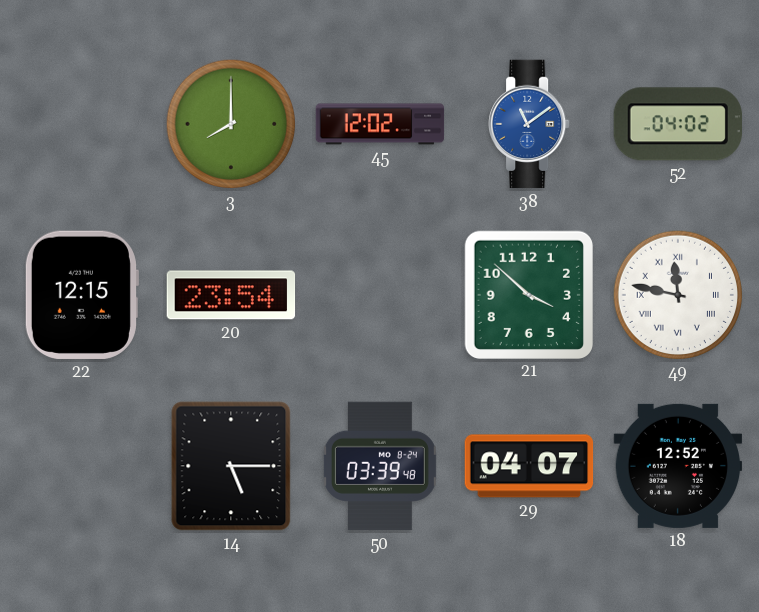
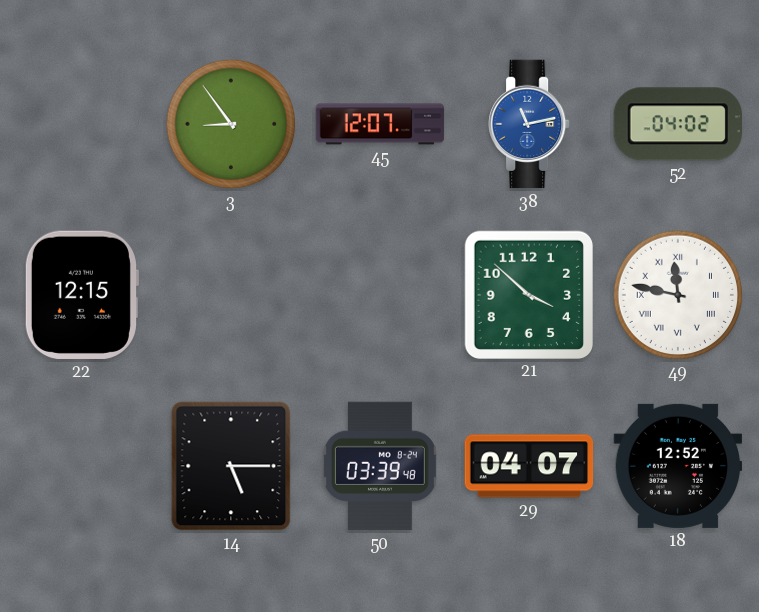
3: 8:00 -> 8:54 (231, 124)
45: 12:02 -> 12:07 (380, 124)
38: 11:09 -> 11:13 (529, 124)
20: 23:54 -> none (231, 295)
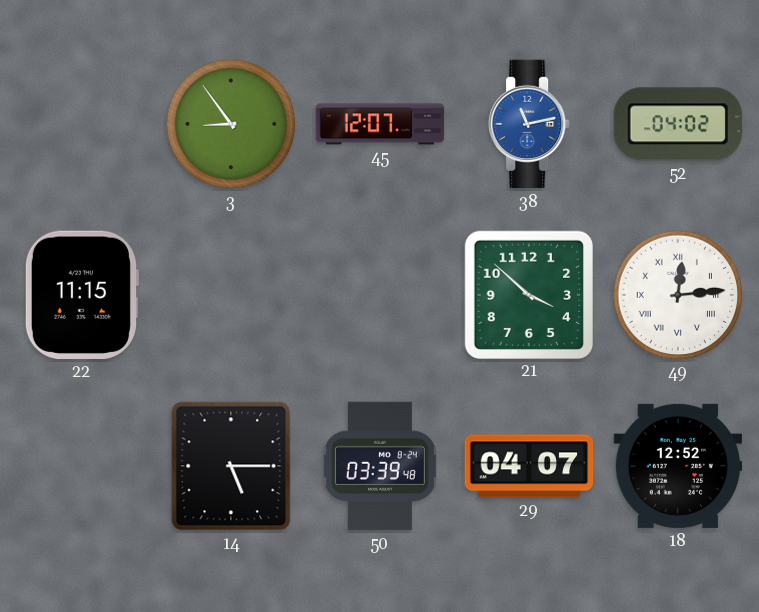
22: 12:15 -> 11:15 (81, 295)
49: 11:47 -> 12:14 (678, 295)
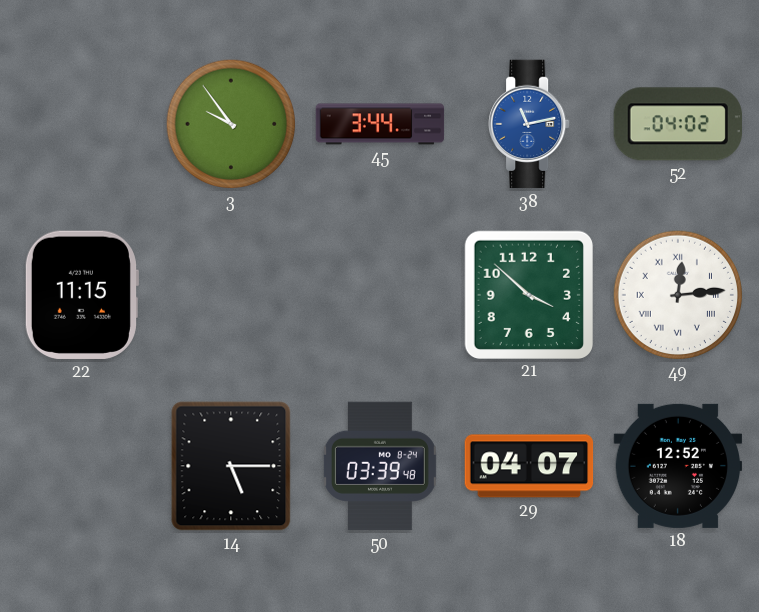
3: 8:54 -> 9:54 (231, 124)
45: 12:07 -> 3:44 (380, 124)
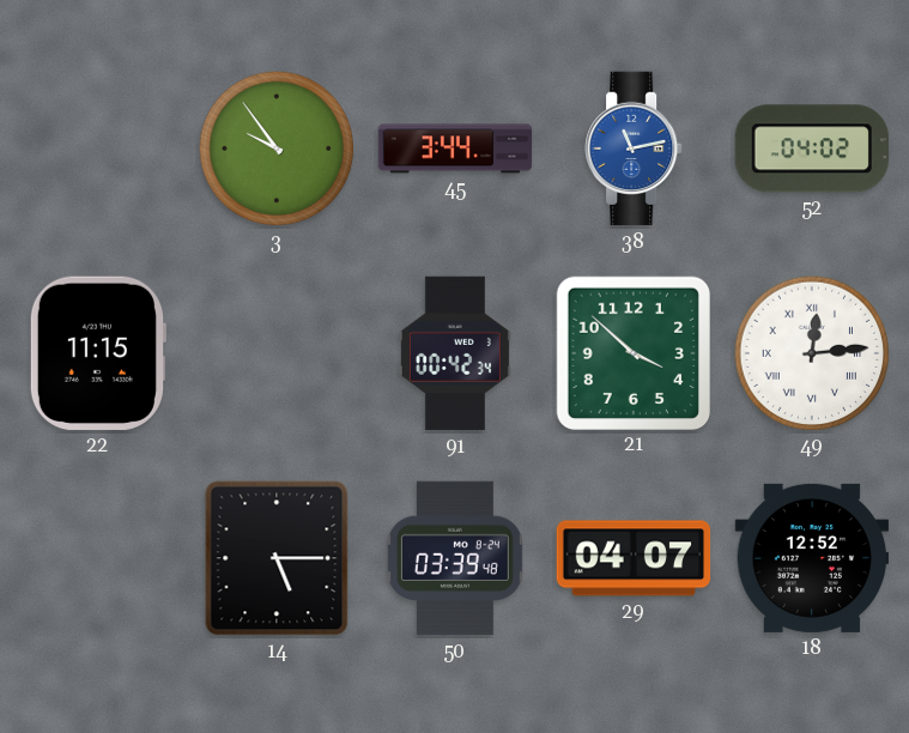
91: none -> 00:42 (455, 353)
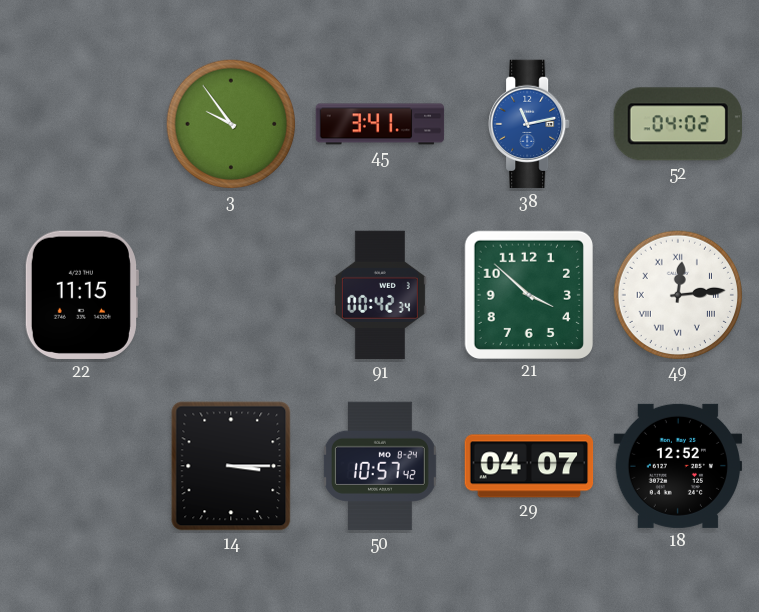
45: 3:44 -> 3:41 (380, 124)
14: 5:15 -> 3:15 (231, 466)
50: 03:39 -> 10:57 (380, 466)
